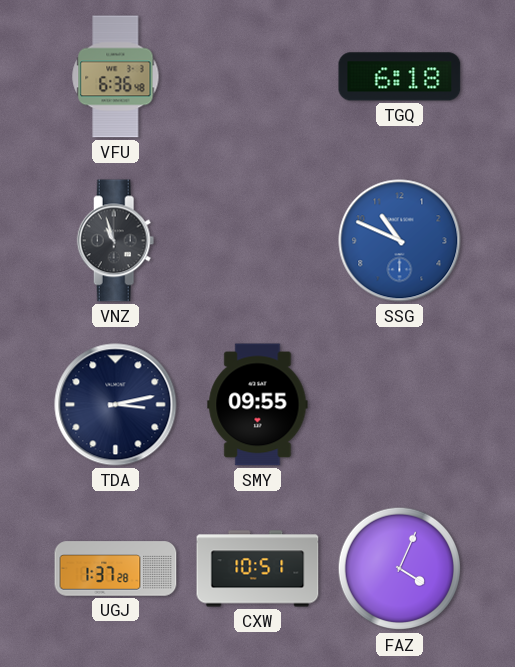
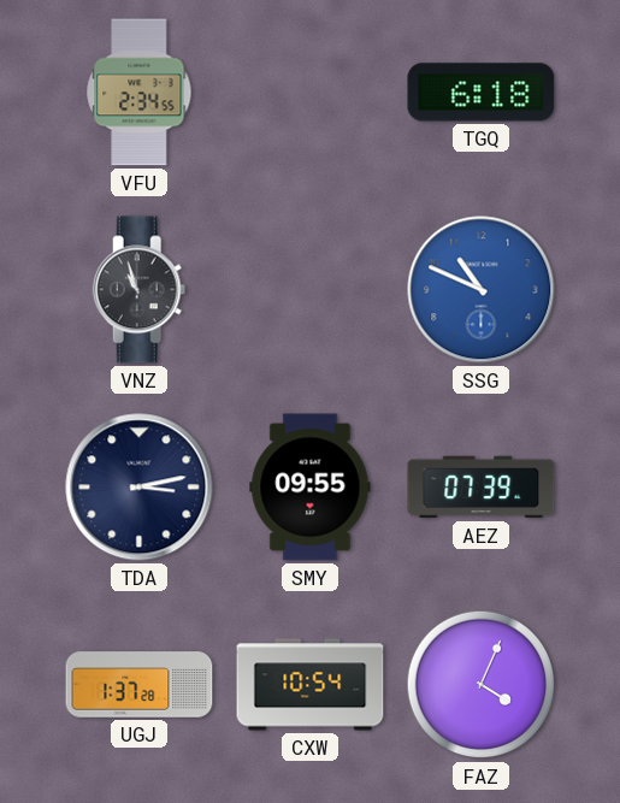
VFU: 6:36 -> 2:34 (140, 93)
AEZ: none -> 07:39 (482, 488)
CXW: 10:51 -> 10:54 (311, 685)
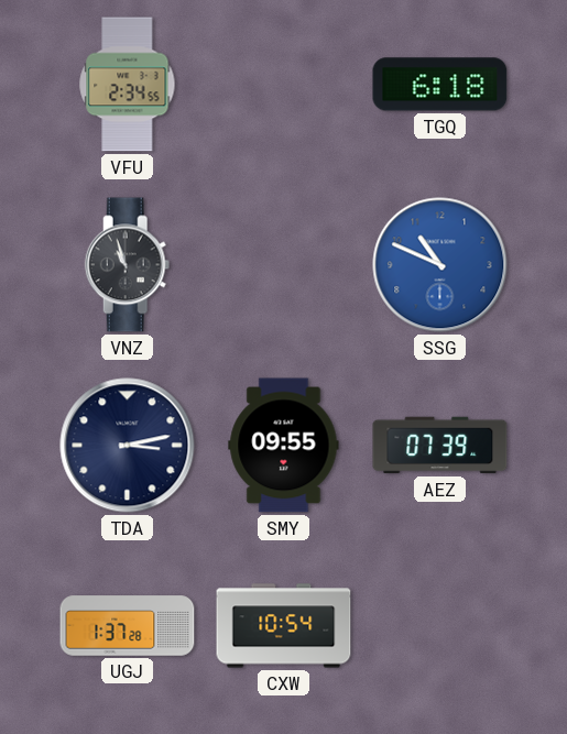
FAZ: 4:04 -> none (482, 685)
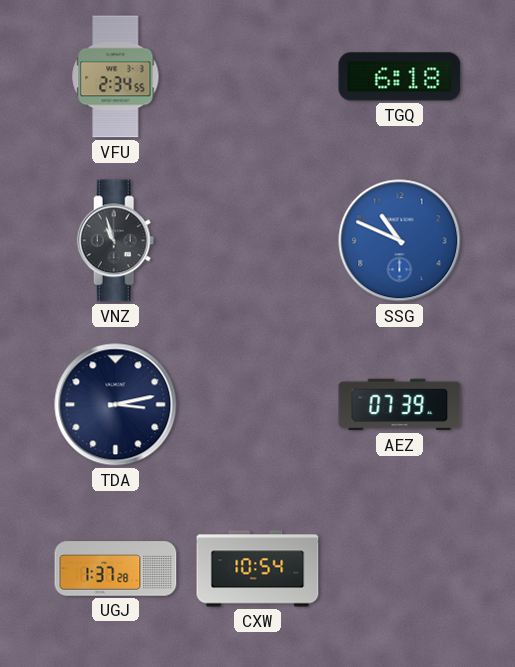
SMY: 09:55 -> none (284, 446)
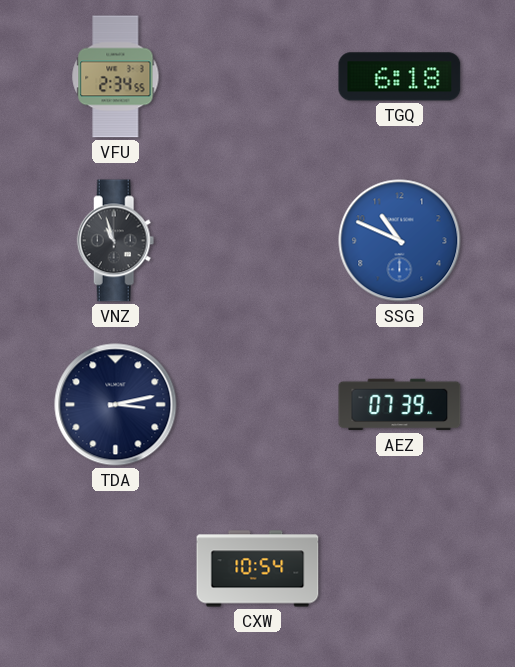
UGJ: 1:37 -> none (116, 569)
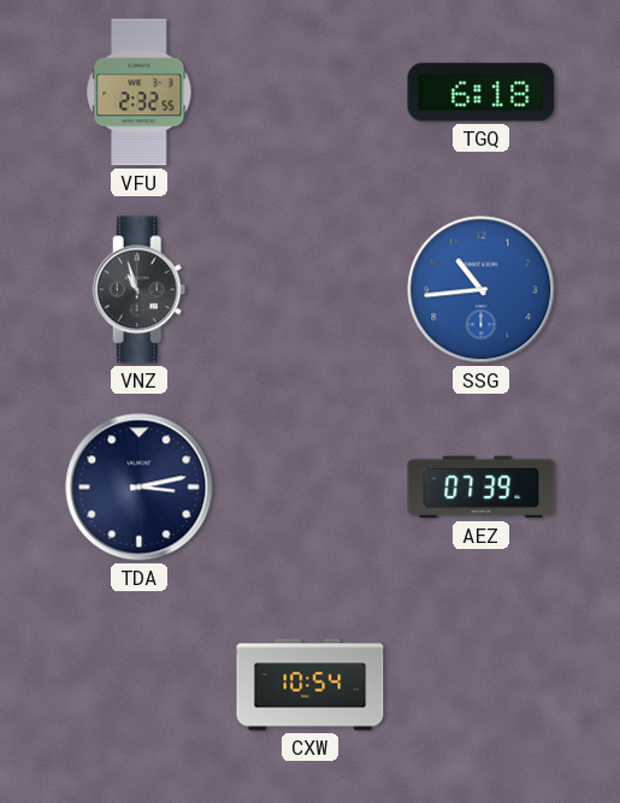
VFU: 2:34 -> 2:32 (140, 93)
SSG: 10:49 -> 10:44 (482, 290)
